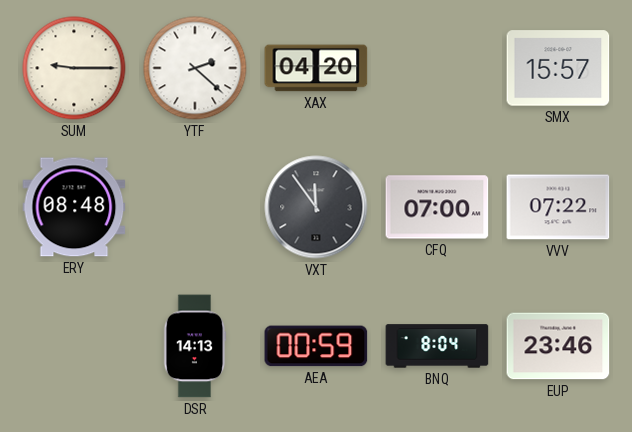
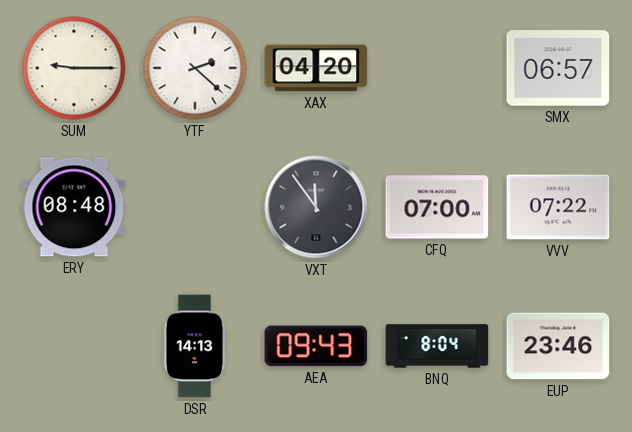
SMX: 15:57 -> 06:57 (558, 68)
AEA: 00:59 -> 09:43 (316, 346)
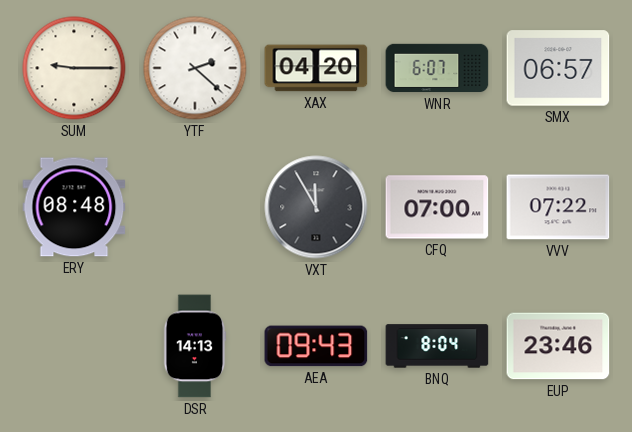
WNR: none -> 6:07 (437, 68)
VXT: 11:54 -> 11:55 (316, 207)
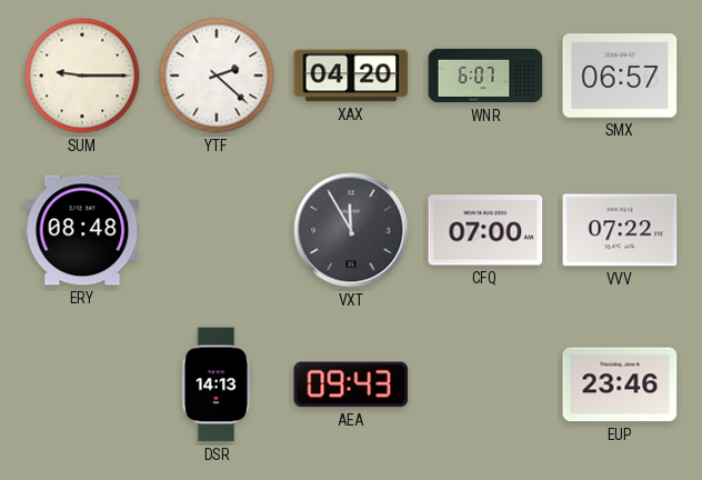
BNQ: 8:04 -> none (437, 346)
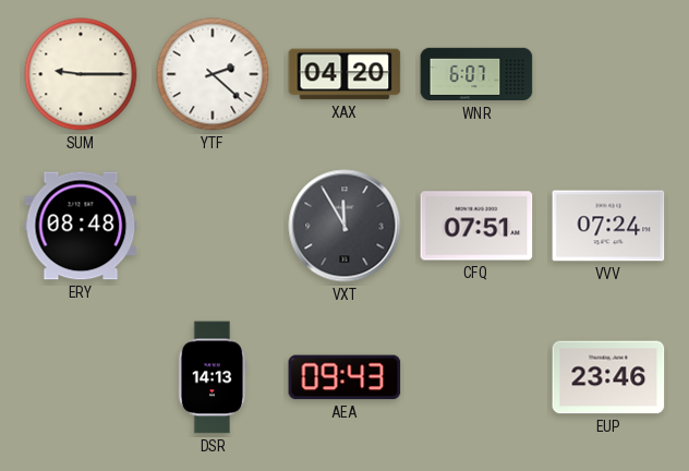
SMX: 06:57 -> none (620, 76)
CFQ: 07:00 -> 07:51 (476, 226)
VVV: 07:22 -> 07:24 (608, 226)
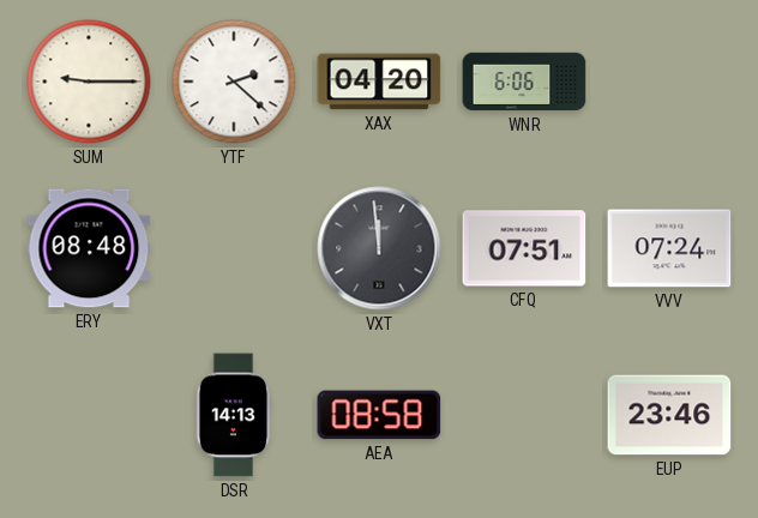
WNR: 6:07 -> 6:06 (524, 82)
VXT: 11:55 -> 11:59 (379, 248)
AEA: 09:43 -> 08:58 (379, 415)
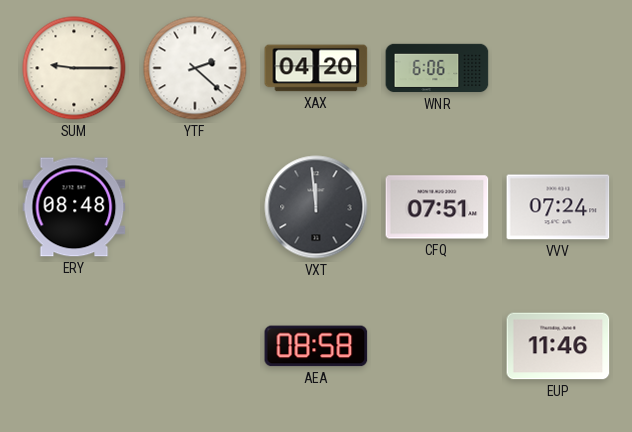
DSR: 14:13 -> none (234, 415)
EUP: 23:46 -> 11:46 (558, 346)
